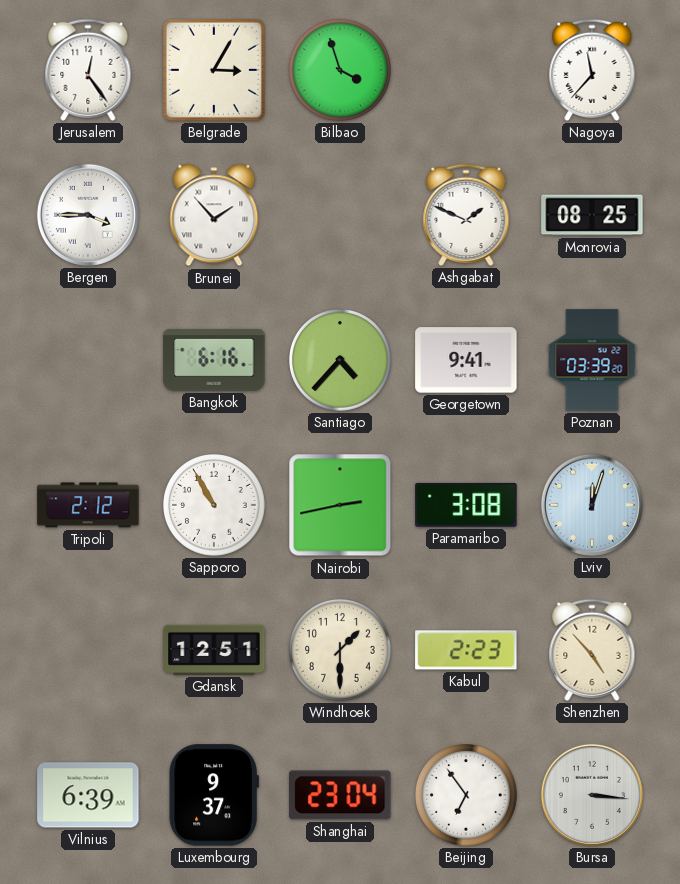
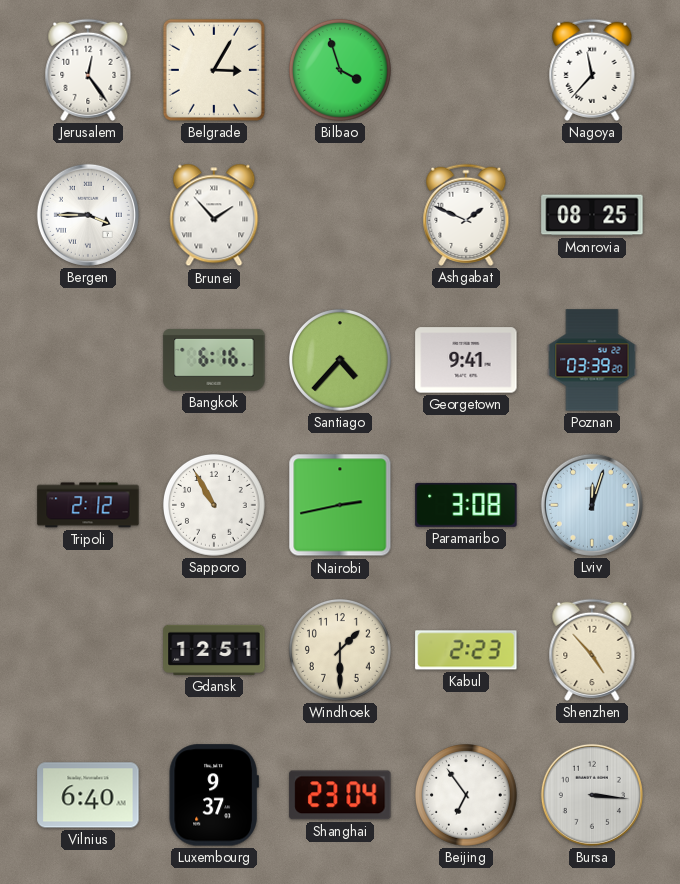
Vilnius: 6:39 -> 6:40 (88, 795)
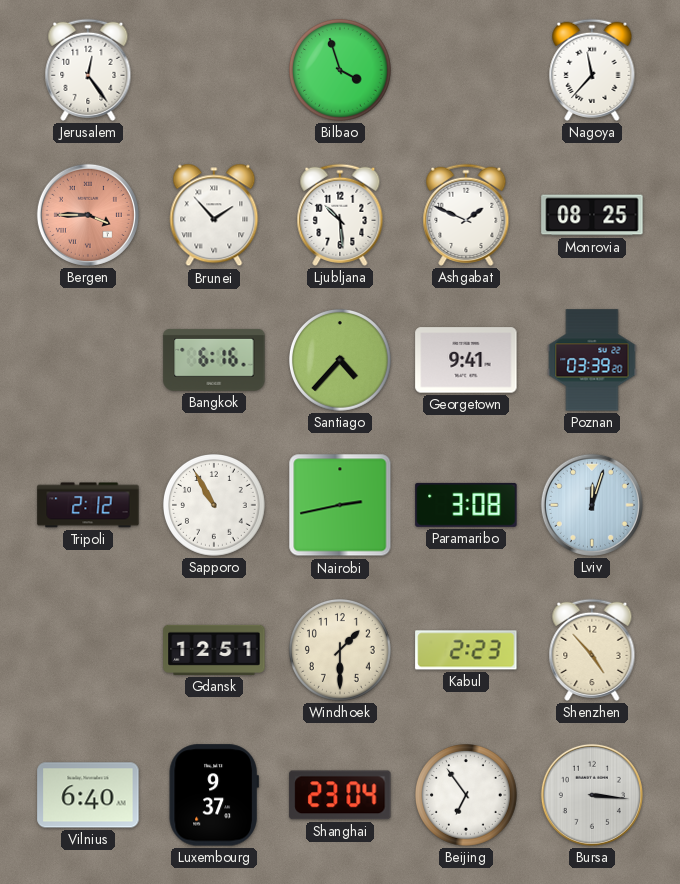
Belgrade: 3:05 -> none (214, 70)
Bergen dial: white -> salmon (88, 215)
Ljubljana: none -> 10:29 (340, 215)
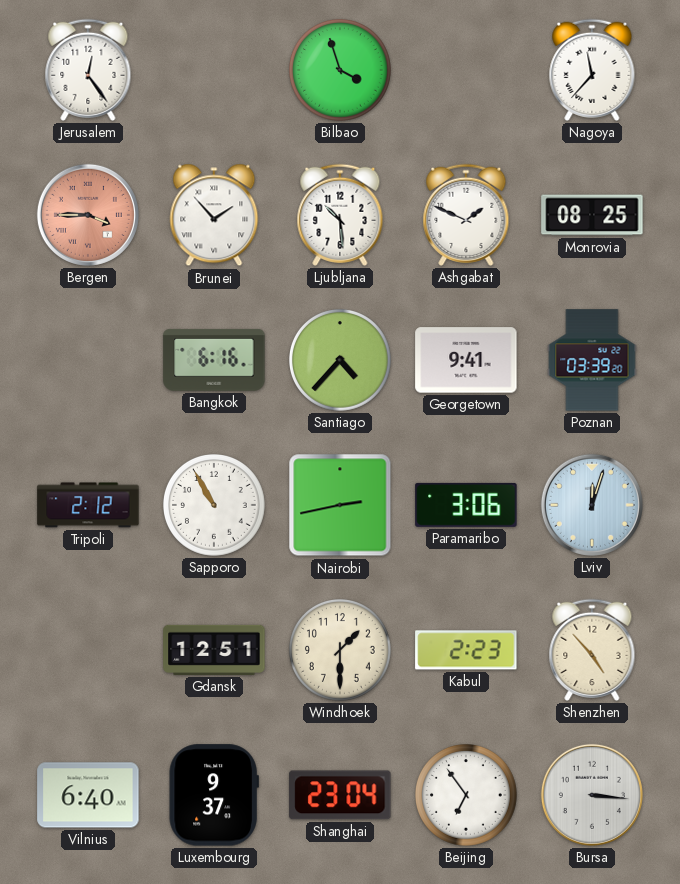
Paramaribo: 3:08 -> 3:06 (466, 505)
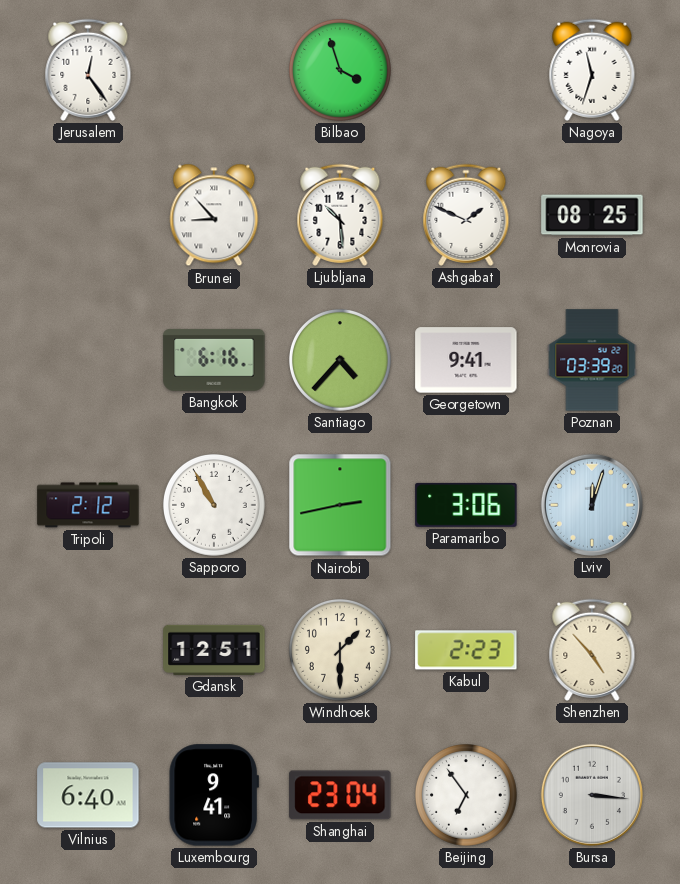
Nagoya: 11:37 -> 11:33 (592, 70)
Bergen: 3:45 -> none (88, 215)
Brunei: 1:53 -> 8:53 (214, 215)
Luxembourg: 9:37 -> 9:41 (214, 795)
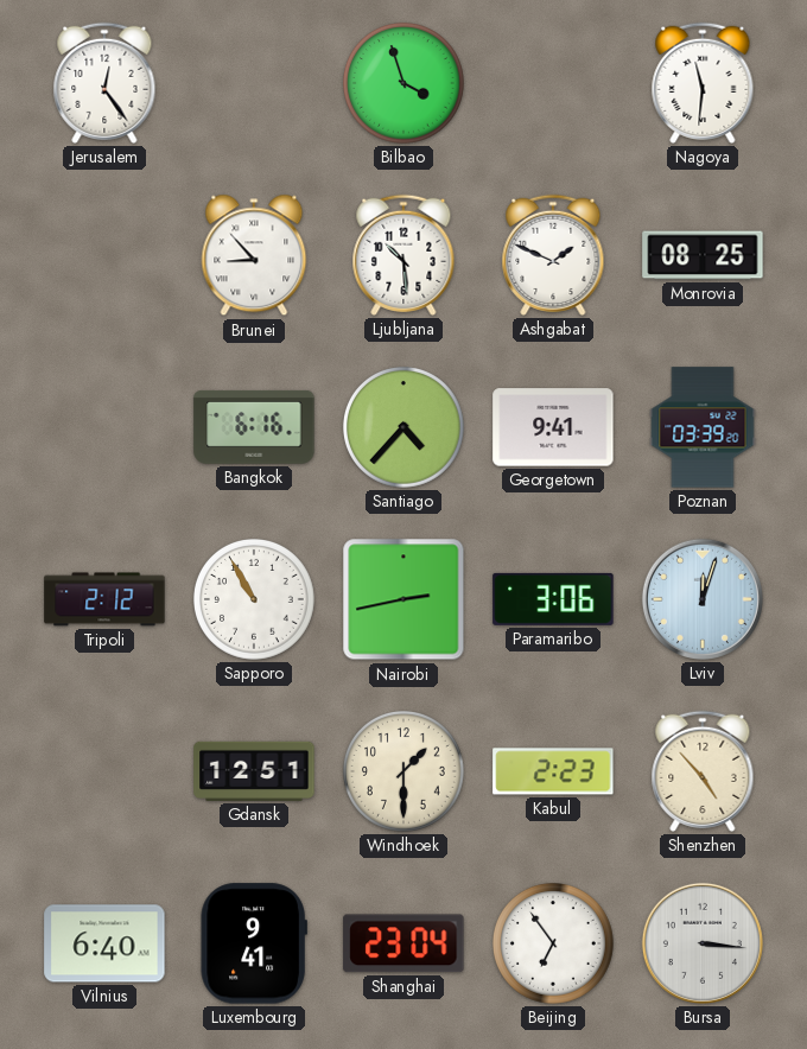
Nagoya: 11:33 -> 11:31 (703, 83)
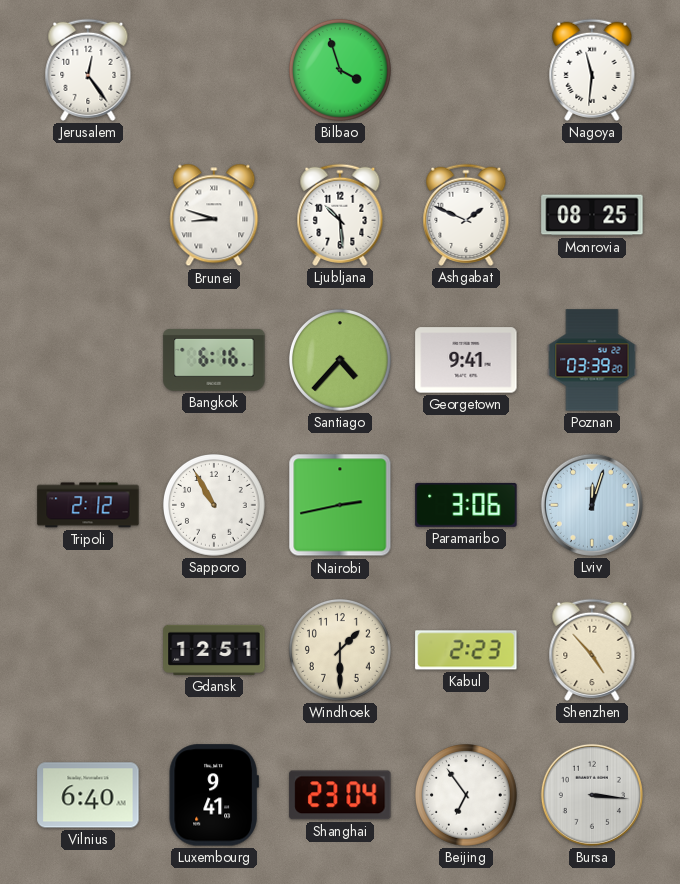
Brunei: 8:53 -> 8:48 (214, 215)
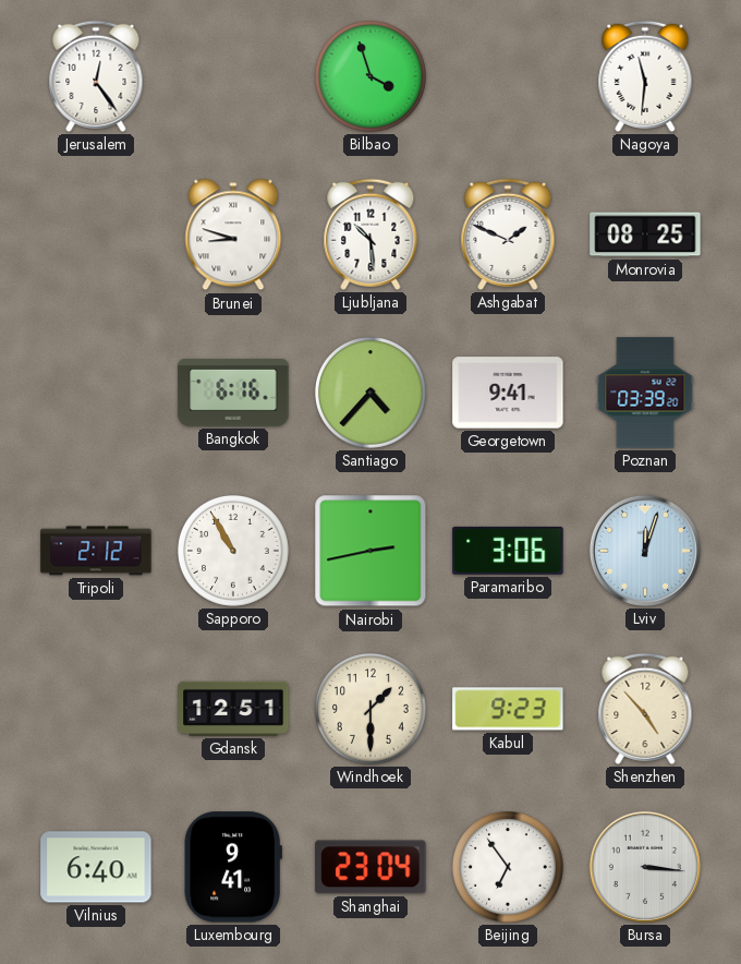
Kabul: 2:23 -> 9:23 (508, 709)
